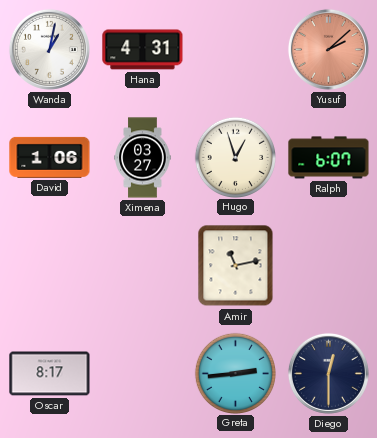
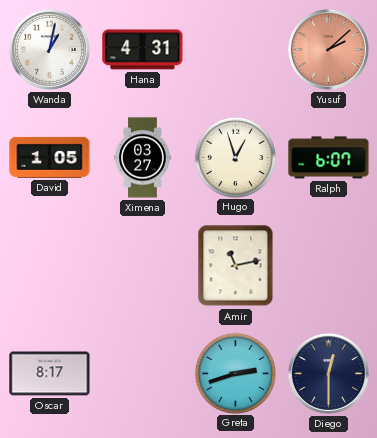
David: 1:06 -> 1:05 (50, 157)
Greta: 2:44 -> 2:42 (235, 373)
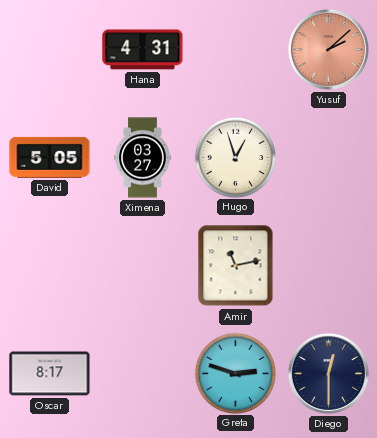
Wanda: 1:02 -> none (49, 49)
David: 1:05 -> 5:05 (50, 157)
Ralph: 6:07 -> none (329, 158)
Greta: 2:42 -> 2:48 (235, 373)
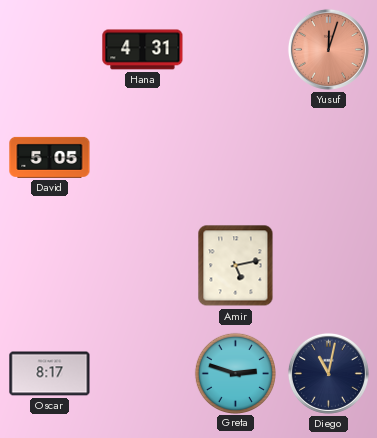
Yusuf: 2:08 -> 12:03 (328, 49)
Ximena: 03:27 -> none (143, 158)
Hugo: 12:57 -> none (235, 157)
Amir: 11:13 -> 5:13 (236, 266)
Diego: 12:30 -> 11:02 (328, 373)
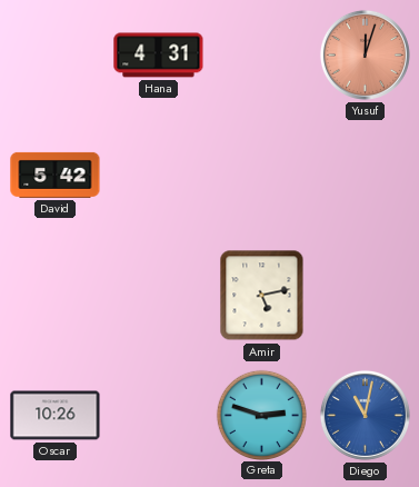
David: 5:05 -> 5:42 (56, 175)
Oscar: 8:17 -> 10:26 (56, 416)
Diego dial: navy -> blue (365, 415)
